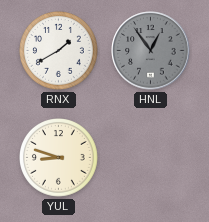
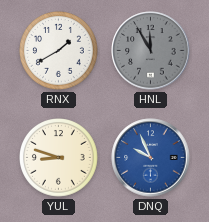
HNL: 12:54 -> 11:55 (151, 51)
DNQ: none -> 9:56 (151, 158)
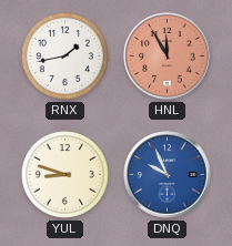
RNX: 1:40 -> 1:43 (65, 57)
HNL dial: grey -> salmon (168, 57)
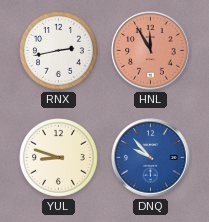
RNX: 1:43 -> 2:43 (59, 51)
DNQ: 9:56 -> 9:53 (151, 158)
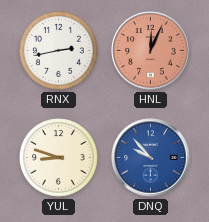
HNL: 11:55 -> 12:04 (151, 51)
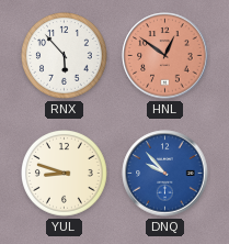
RNX: 2:43 -> 5:53 (65, 56)
HNL: 12:04 -> 12:51 (165, 56)
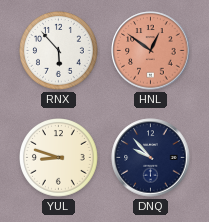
DNQ dial: blue -> navy (151, 158)
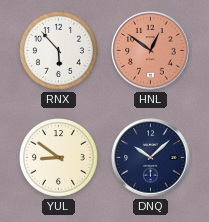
YUL: 8:48 -> 8:51 (59, 158)
DNQ: 9:53 -> 10:08 (151, 158)
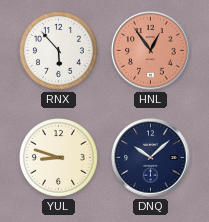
HNL: 12:51 -> 12:54 (151, 51)
YUL: 8:51 -> 8:48 (59, 158)
